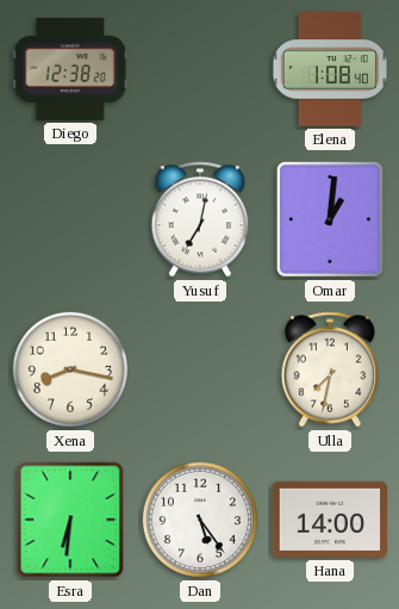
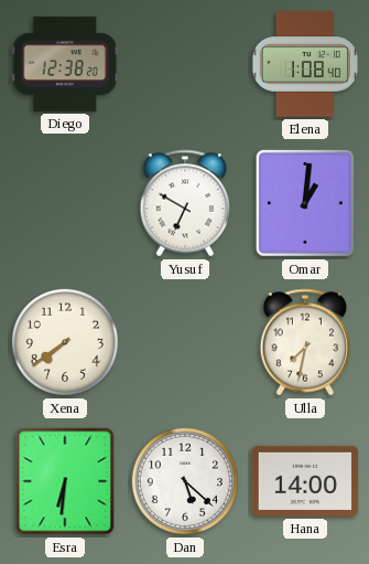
Yusuf: 7:02 -> 6:50 (185, 203)
Xena: 8:17 -> 7:39 (65, 342)
Dan: 5:24 -> 5:22 (185, 481)
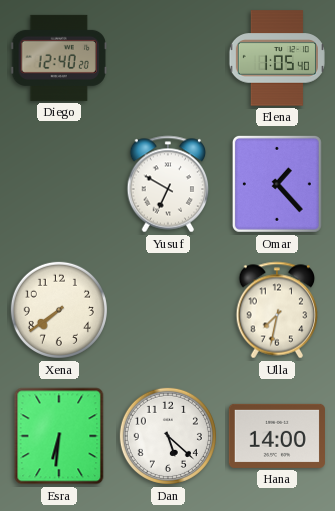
Diego: 12:38 -> 12:40 (59, 58)
Elena: 1:08 -> 1:05 (277, 58)
Omar: 1:01 -> 1:23 (277, 184)
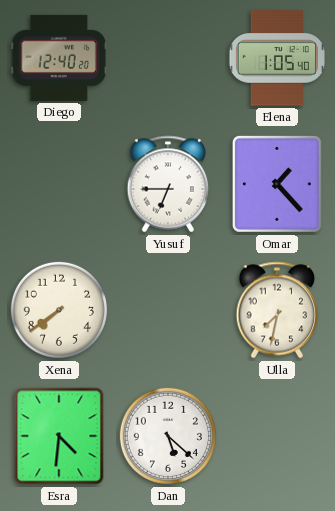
Yusuf: 6:50 -> 6:45 (168, 184)
Esra: 6:31 -> 4:31 (59, 436)
Hana: 14:00 -> none (277, 436)
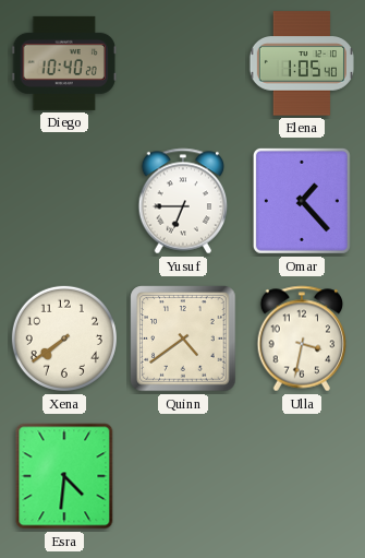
Diego: 12:40 -> 10:40 (64, 63)
Quinn: none -> 4:39 (183, 339)
Ulla: 7:32 -> 3:32 (302, 339)
Dan: 5:22 -> none (168, 436)
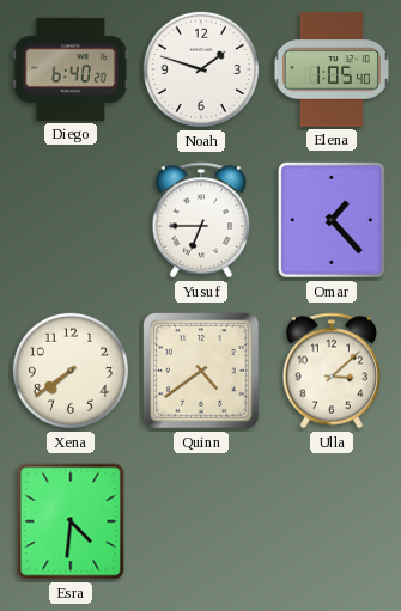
Diego: 10:40 -> 6:40 (71, 69)
Noah: none -> 1:48 (201, 69)
Ulla: 3:32 -> 3:08 (332, 371)
